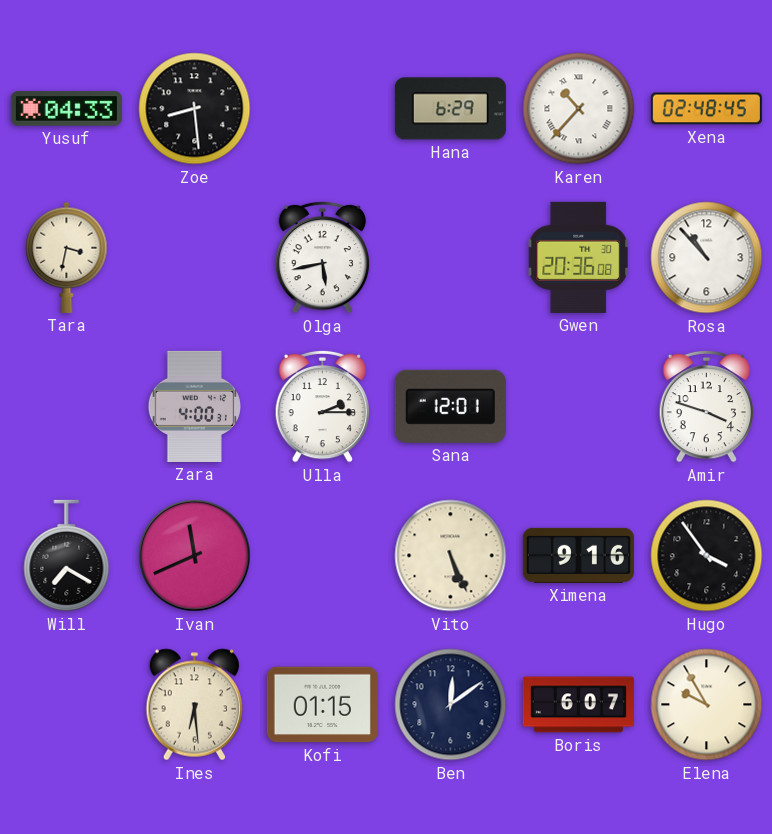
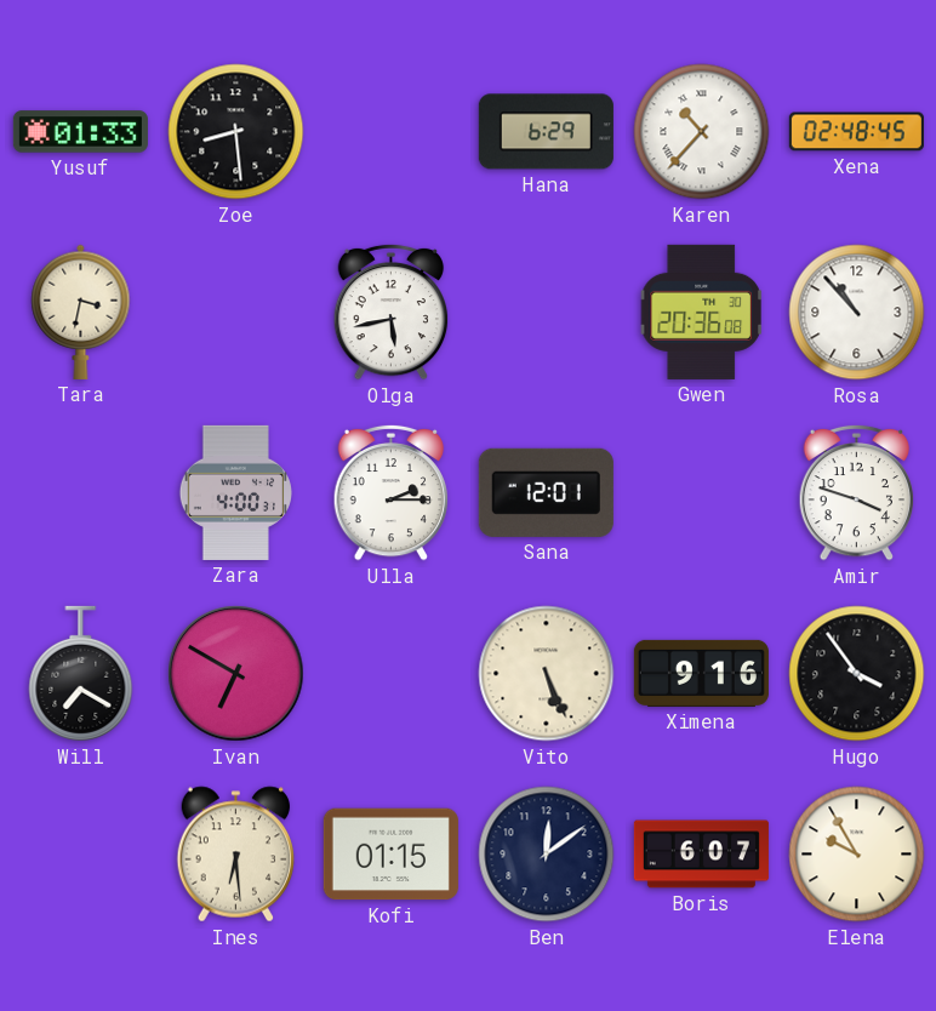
Yusuf: 04:33 -> 01:33 (80, 132)
Ivan: 11:41 -> 6:50 (236, 674)
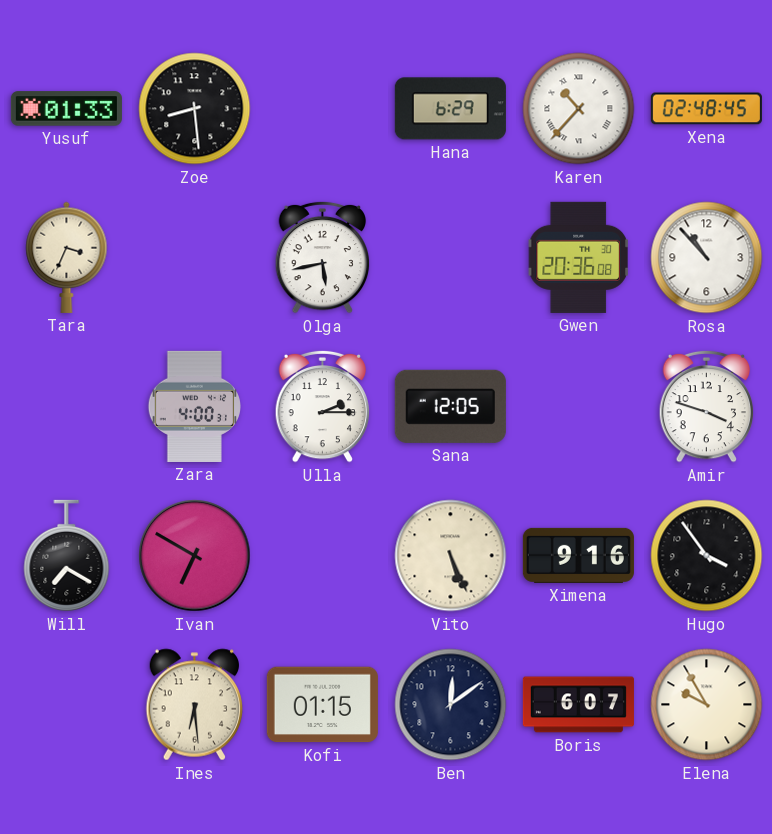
Tara: 3:32 -> 3:34 (67, 257)
Sana: 12:01 -> 12:05 (450, 406)
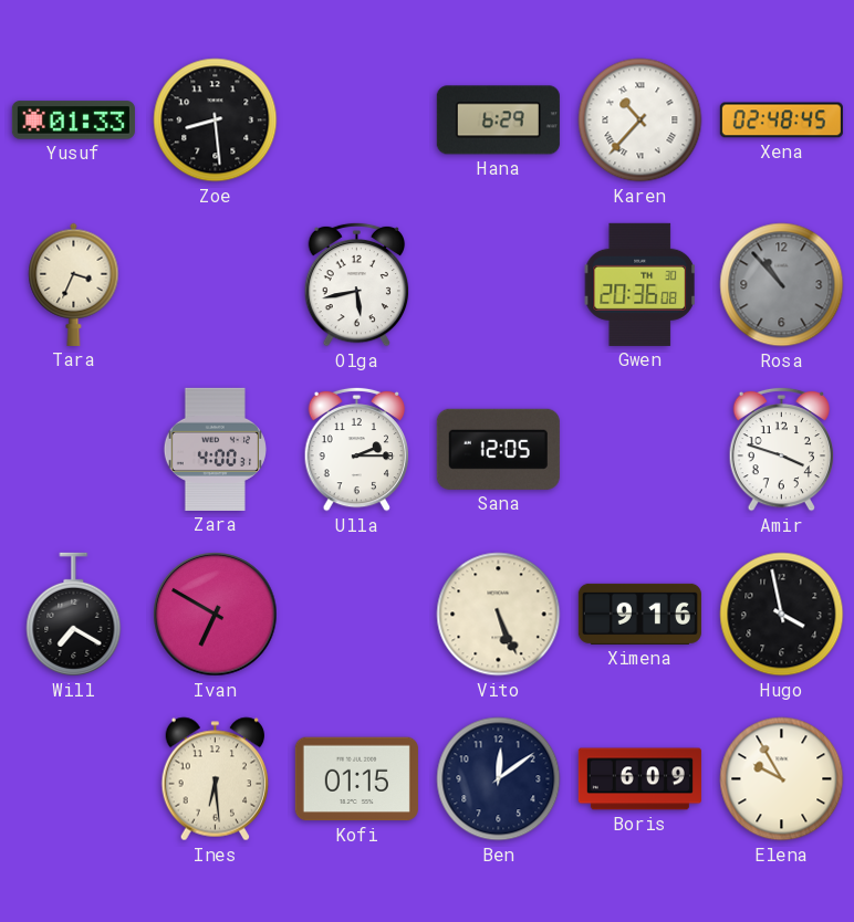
Rosa dial: white -> grey (782, 285)
Hugo: 3:54 -> 3:58 (782, 615)
Boris: 6:07 -> 6:09 (639, 779)
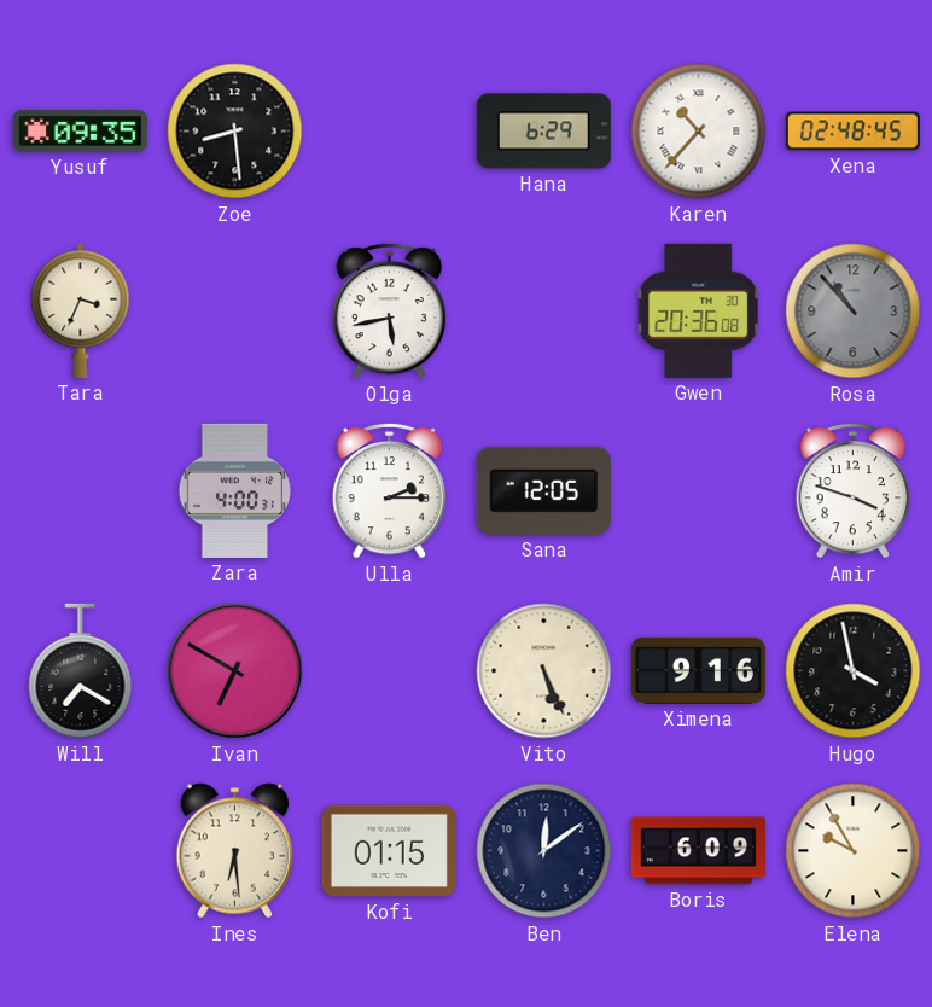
Yusuf: 01:33 -> 09:35 (80, 132)
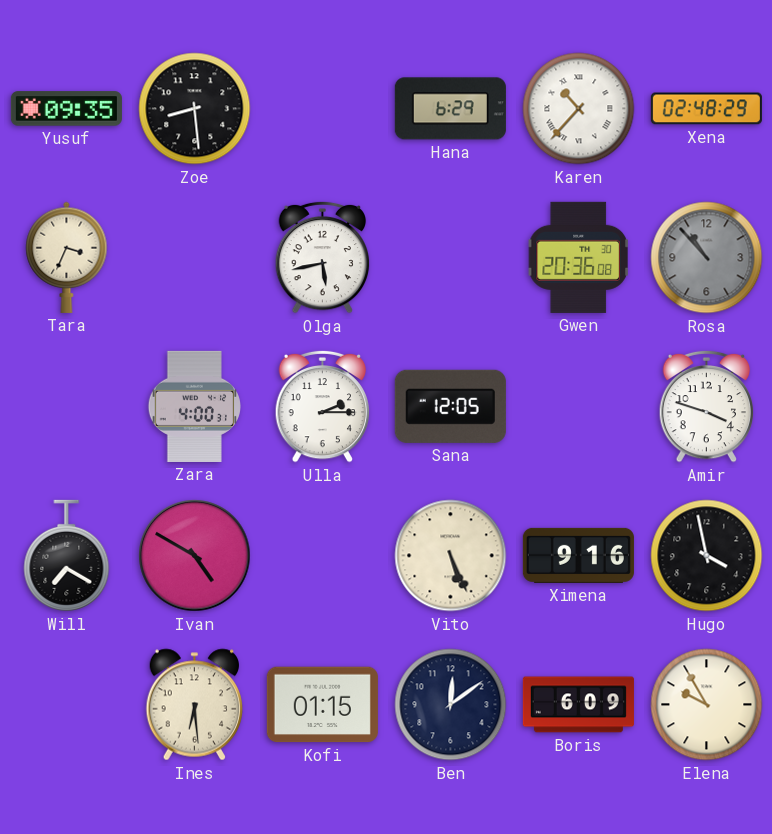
Xena: 02:48:45 -> 02:48:29 (706, 109)
Ivan: 6:50 -> 4:50 (195, 556)
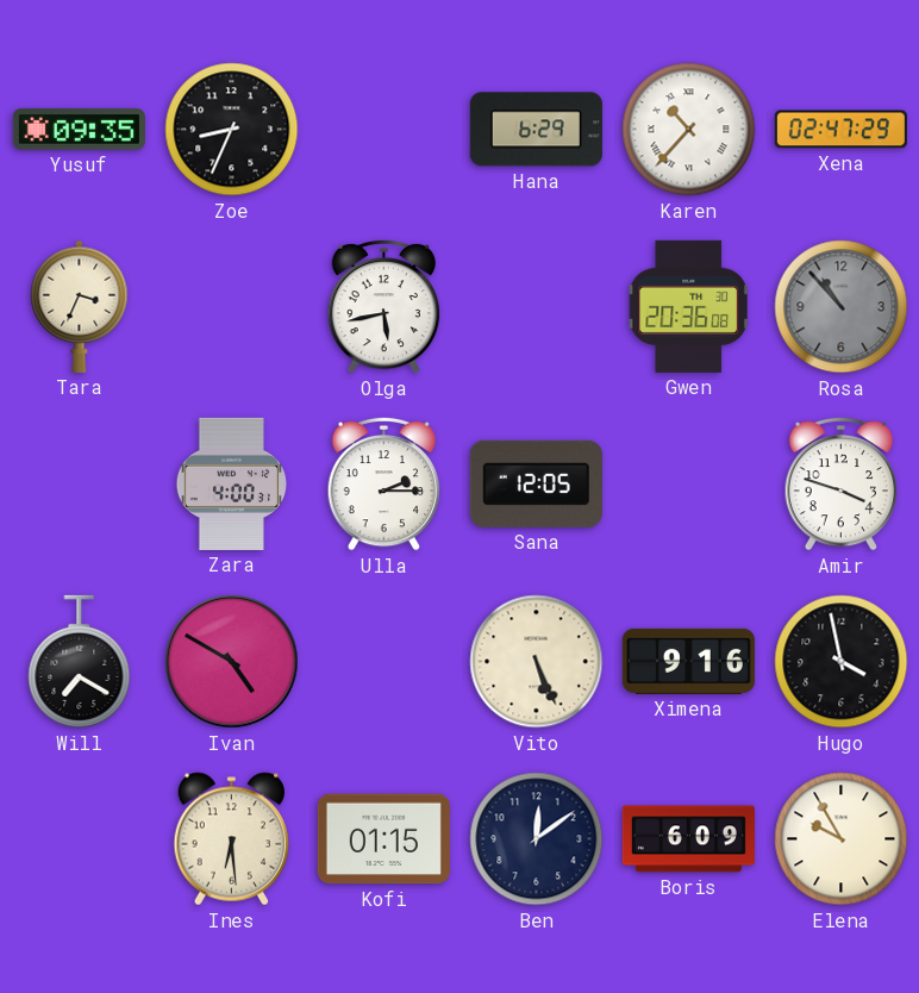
Zoe: 8:29 -> 8:34 (232, 130)
Xena: 02:48 -> 02:47 (840, 130)
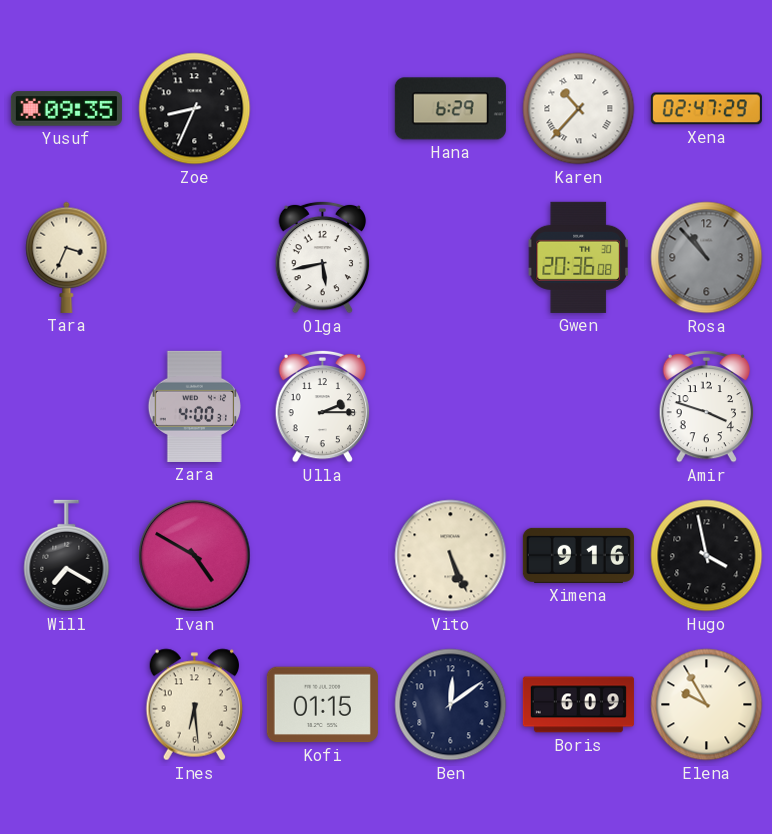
Sana: 12:05 -> none (536, 483)
